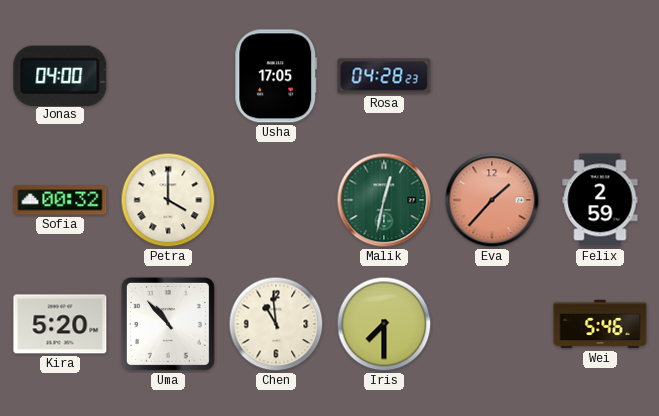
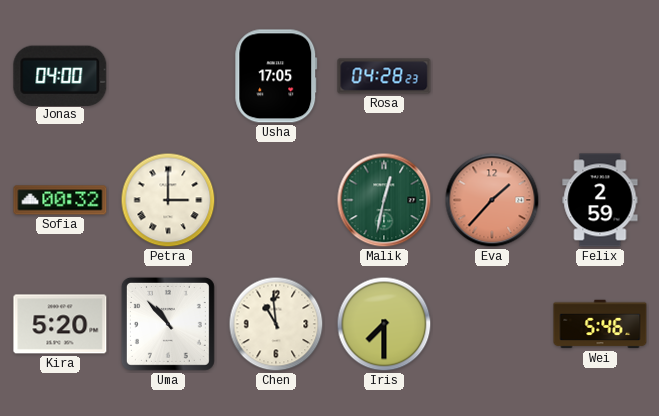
Petra: 4:00 -> 3:00 (168, 200)
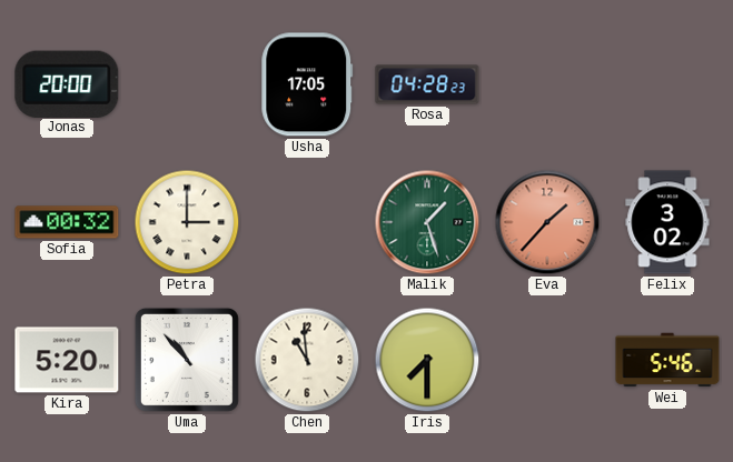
Jonas: 04:00 -> 20:00 (67, 83)
Malik: 12:32 -> 1:27 (427, 222)
Felix: 2:59 -> 3:02 (667, 222)
